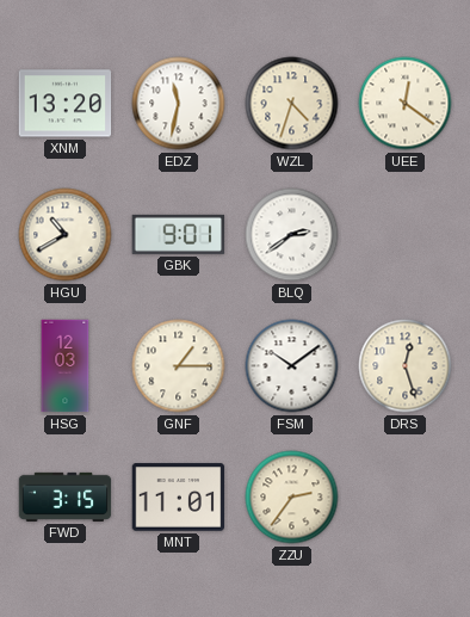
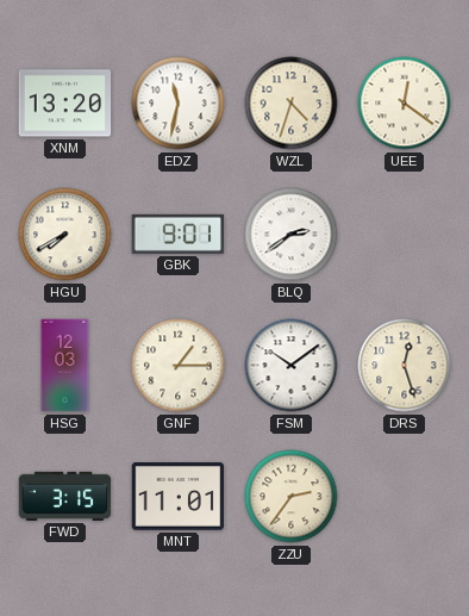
HGU: 10:40 -> 7:40 (65, 235)
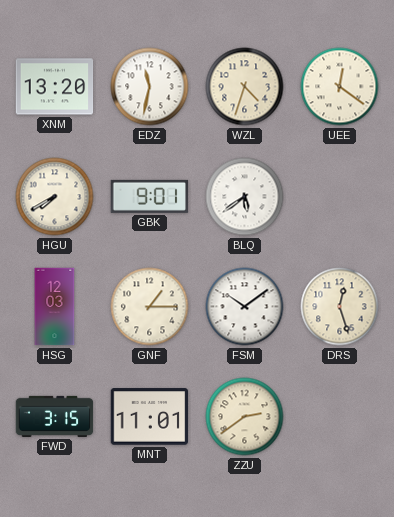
BLQ: 2:39 -> 5:39 (245, 197)
ZZU: 2:36 -> 2:39 (245, 417)
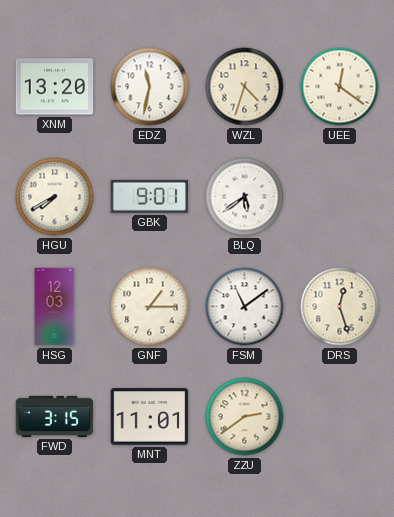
FSM: 10:09 -> 11:09 (245, 307)
